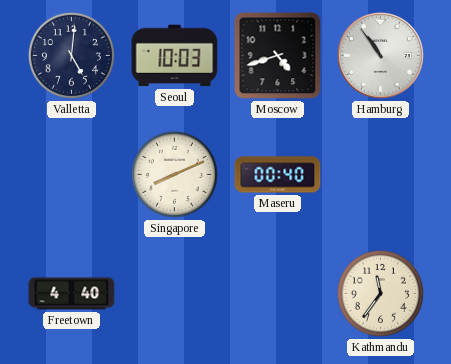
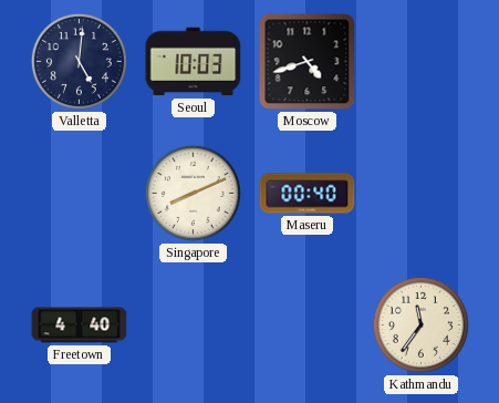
Hamburg: 10:54 -> none (380, 55)
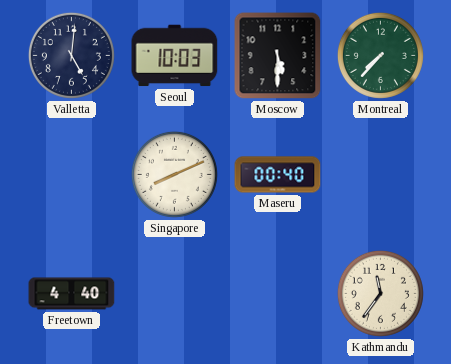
Moscow: 4:42 -> 5:30 (278, 56)
Montreal: none -> 7:37 (380, 55)
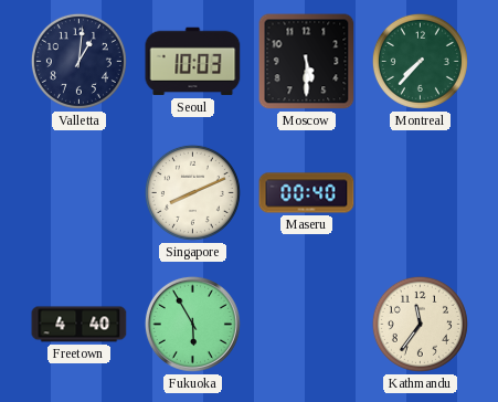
Valletta: 5:01 -> 1:01 (78, 61)
Fukuoka: none -> 5:55 (192, 324)
